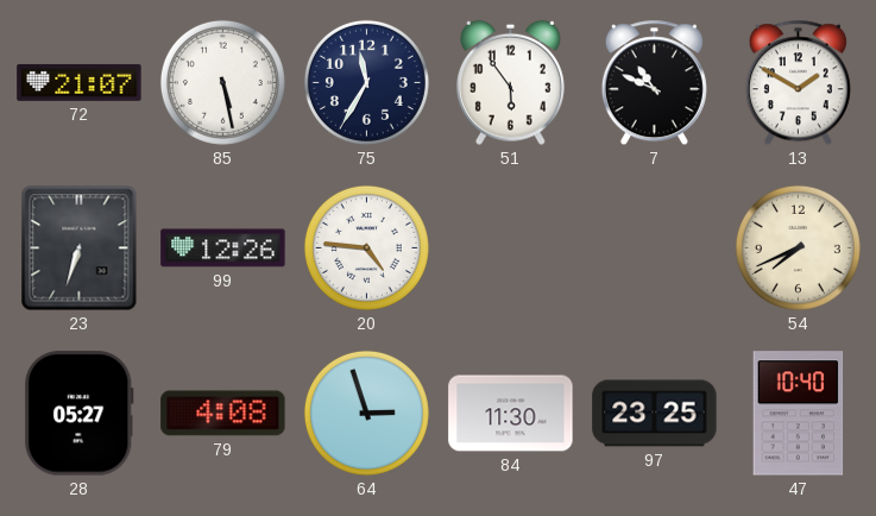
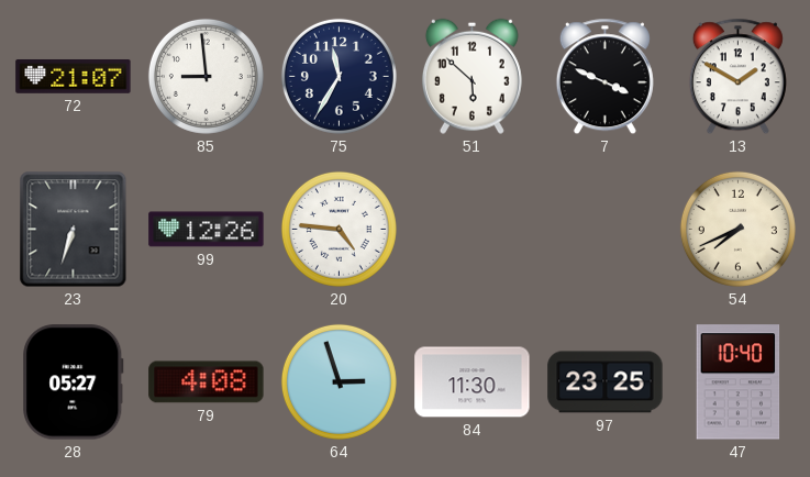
85: 5:28 -> 8:59 (206, 76)
51: 5:54 -> 5:52 (471, 76)
7: 10:49 -> 3:49 (604, 77)
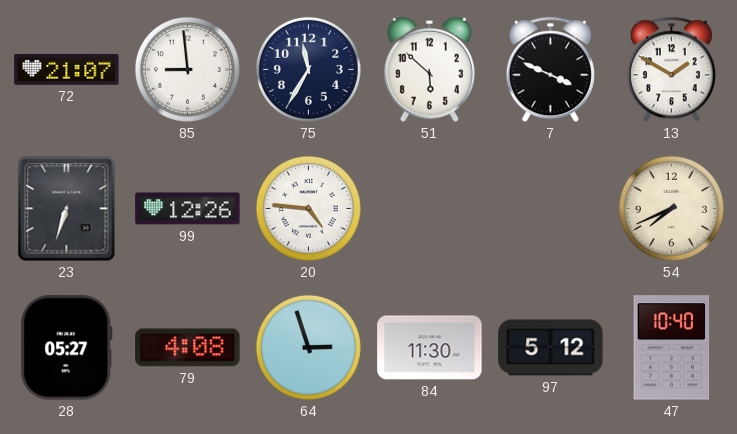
97: 23:25 -> 5:12 (551, 348)
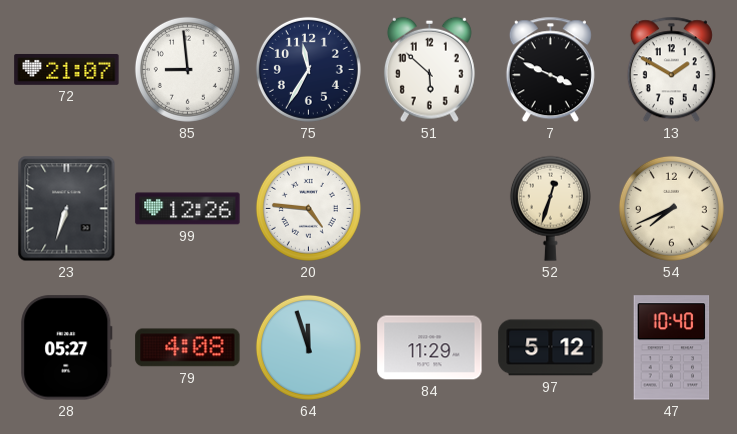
52: none -> 12:33 (550, 208)
64: 2:57 -> 11:57 (308, 347)
84: 11:30 -> 11:29 (430, 348)
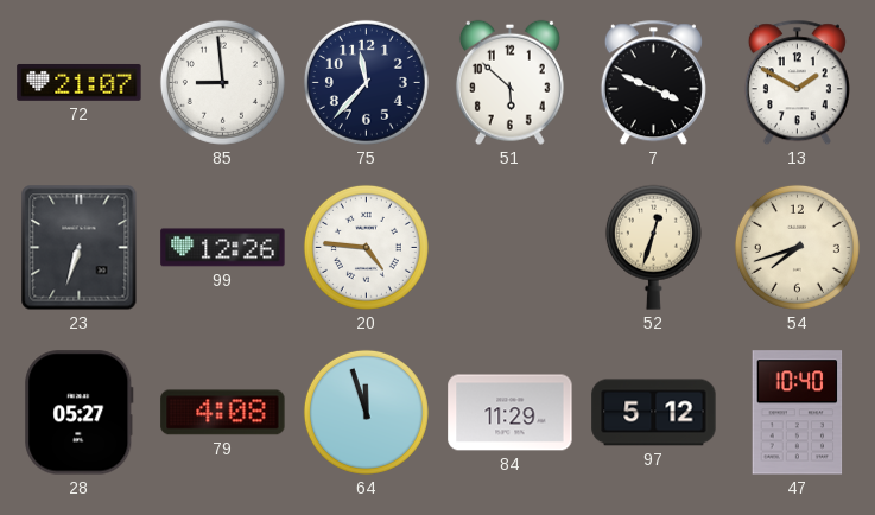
75: 11:35 -> 11:37 (366, 82)
54: 7:41 -> 7:42 (797, 247)
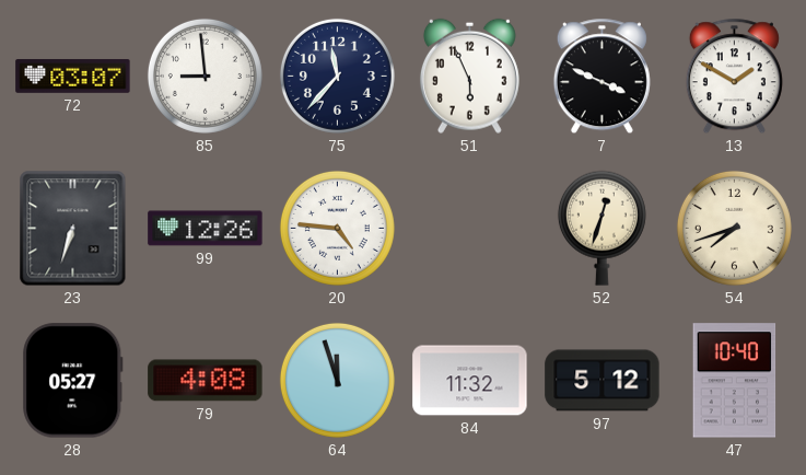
72: 21:07 -> 03:07 (73, 77)
51: 5:52 -> 5:56 (469, 76)
84: 11:29 -> 11:32 (470, 381)
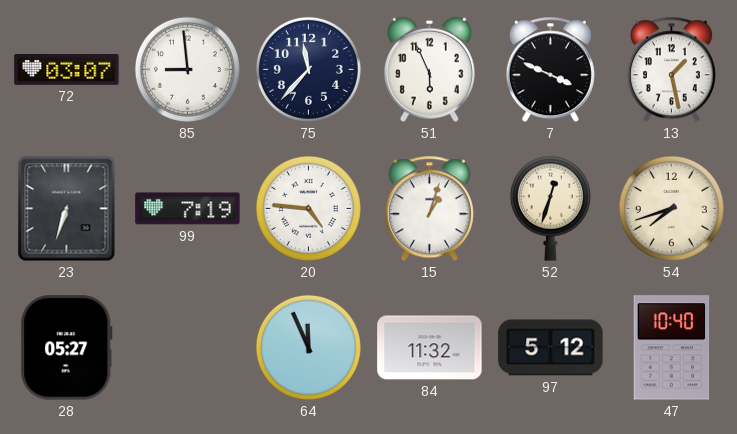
13: 1:50 -> 1:28 (671, 70)
99: 12:26 -> 7:19 (188, 209)
15: none -> 1:03 (429, 209)
79: 4:08 -> none (206, 381)
64: 11:57 -> 11:56 (308, 347)
